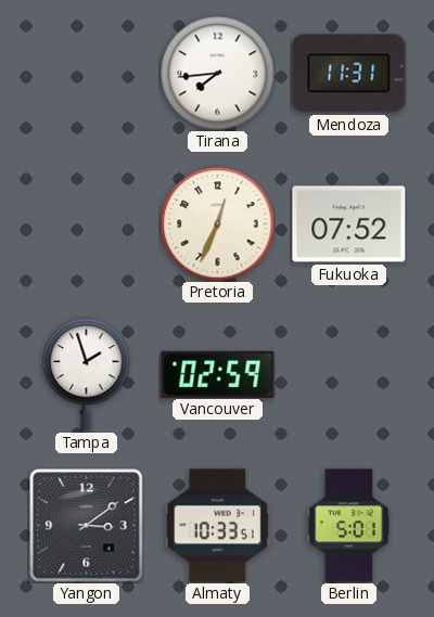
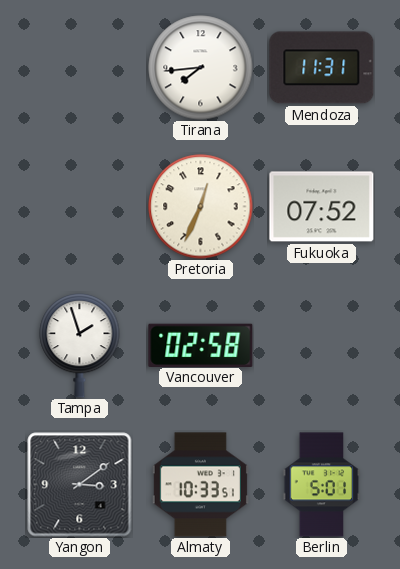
Vancouver: 02:59 -> 02:58 (201, 345)
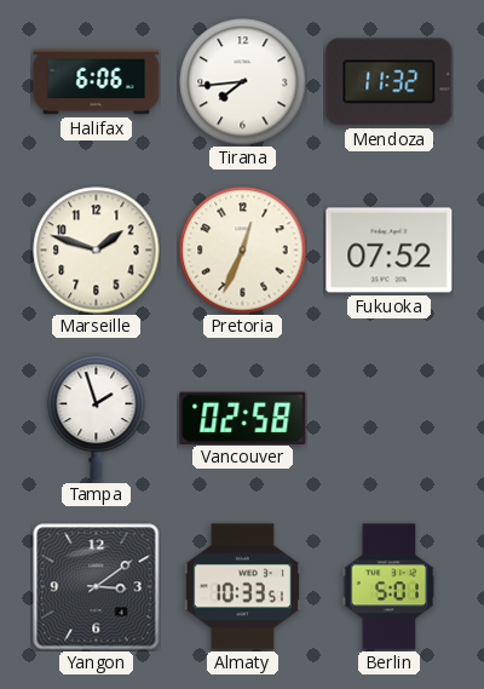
Halifax: none -> 6:06 (97, 82)
Mendoza: 11:31 -> 11:32 (390, 82)
Marseille: none -> 1:48 (97, 251)
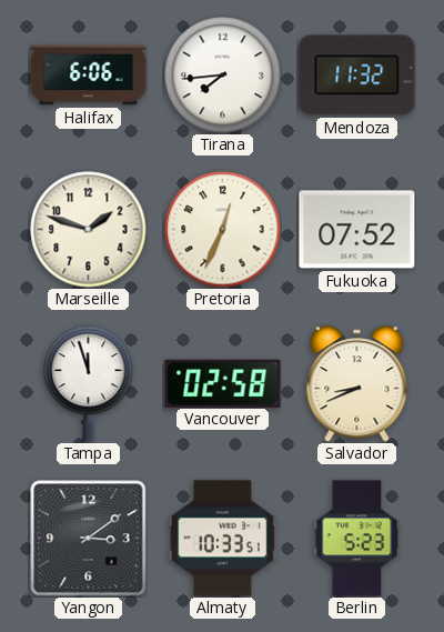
Tampa: 1:57 -> 11:57 (89, 383)
Salvador: none -> 8:41 (357, 384)
Berlin: 5:01 -> 5:23 (357, 539)
